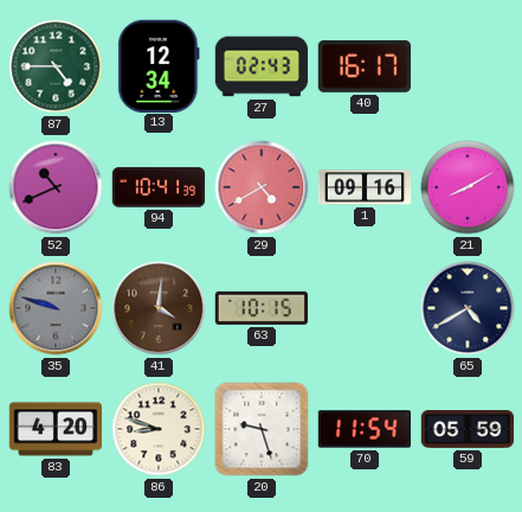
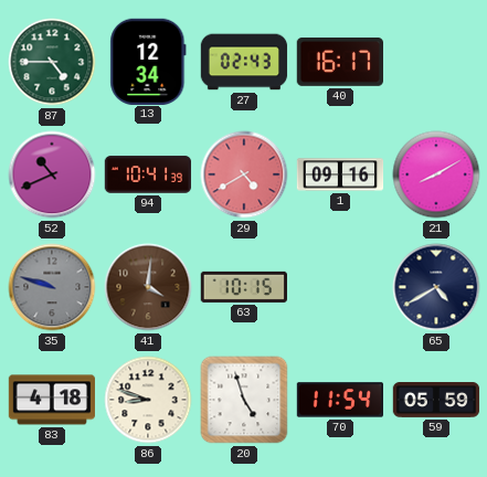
83: 4:20 -> 4:18 (51, 400)
20: 9:27 -> 4:57 (244, 400)
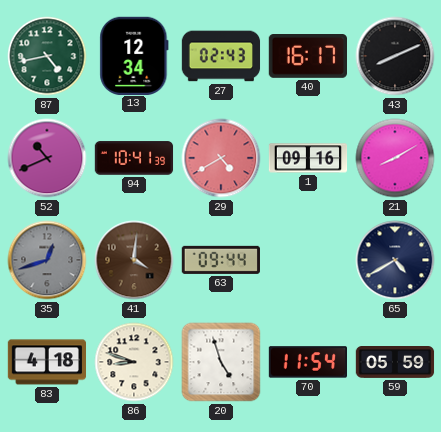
87: 4:45 -> 4:43 (47, 56)
43: none -> 8:11 (395, 56)
35: 9:48 -> 12:42 (47, 260)
63: 10:15 -> 09:44 (220, 260)
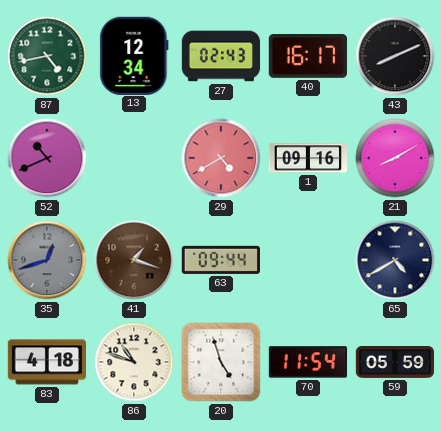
94: 10:41 -> none (134, 158)
41: 4:01 -> 1:18 (134, 260)
86: 8:48 -> 10:48 (134, 362)
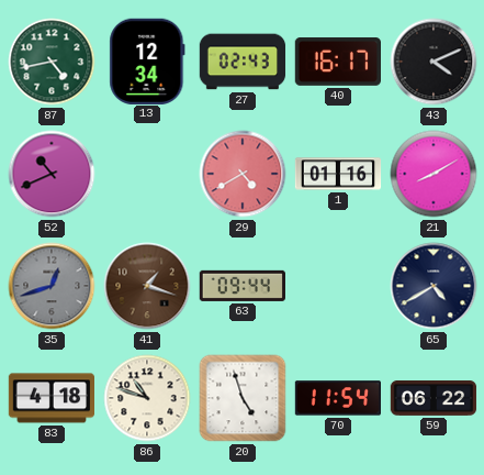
43: 8:11 -> 4:11 (434, 62)
1: 09:16 -> 01:16 (338, 174)
59: 05:59 -> 06:22 (434, 399)
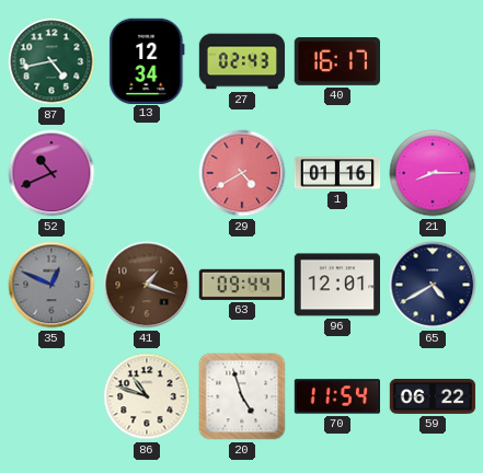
43: 4:11 -> none (434, 62)
21: 8:10 -> 8:15 (433, 173)
35: 12:42 -> 12:49 (51, 285)
96: none -> 12:01 (336, 285)
83: 4:18 -> none (50, 398)
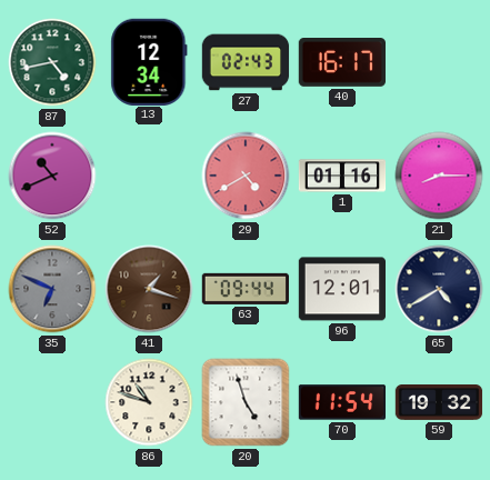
35: 12:49 -> 6:49 (52, 289)
59: 06:22 -> 19:32 (439, 403)
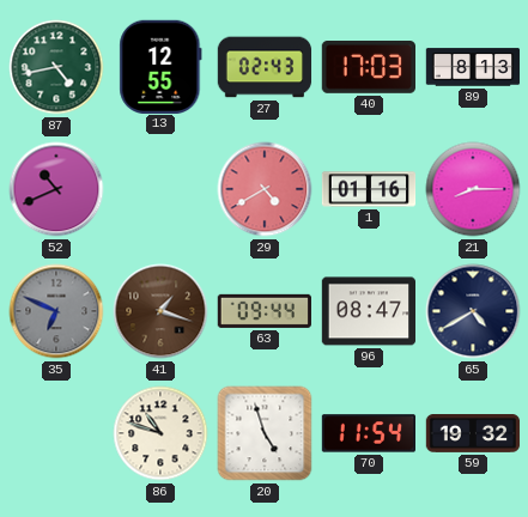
13: 12:34 -> 12:55 (160, 66)
40: 16:17 -> 17:03 (368, 68)
89: none -> 8:13 (473, 67)
96: 12:01 -> 08:47 (368, 311)
